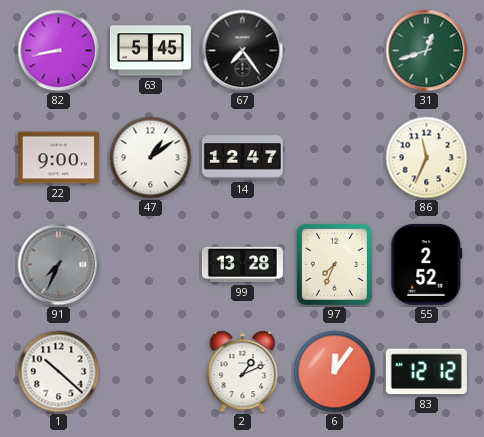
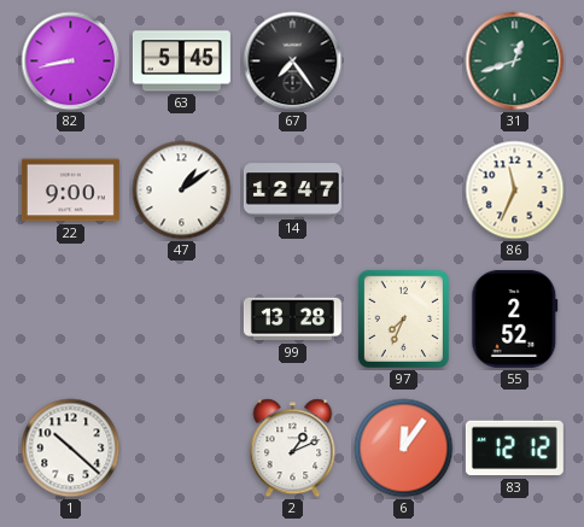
91: 7:34 -> none (59, 265)
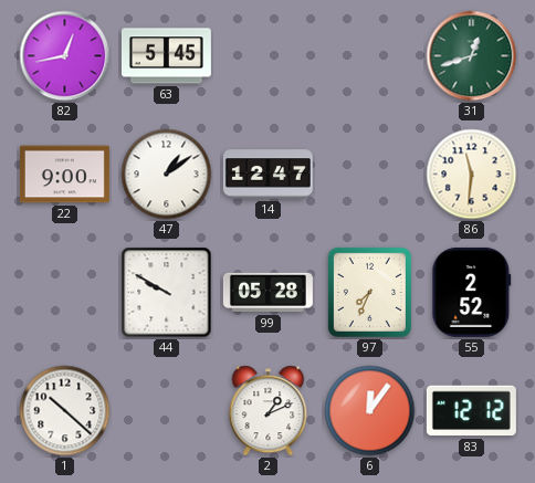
82: 8:43 -> 12:43 (65, 56)
67: 7:24 -> none (293, 62)
86: 11:34 -> 11:31 (472, 175)
44: none -> 9:50 (167, 293)
99: 13:28 -> 05:28 (267, 293)
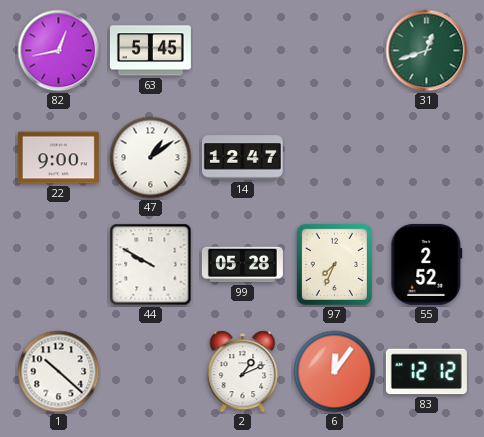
86: 11:31 -> none (472, 175)
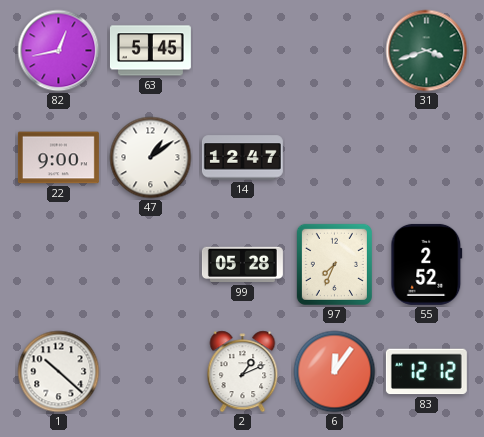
31: 12:42 -> 3:42 (427, 51)
44: 9:50 -> none (151, 265)
